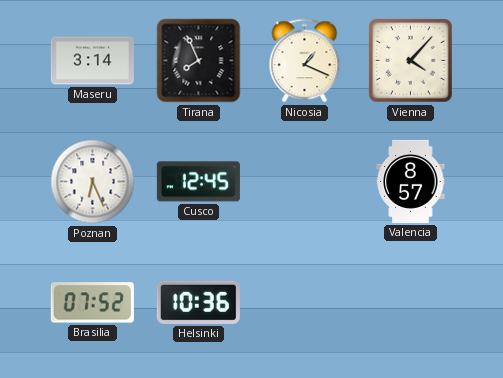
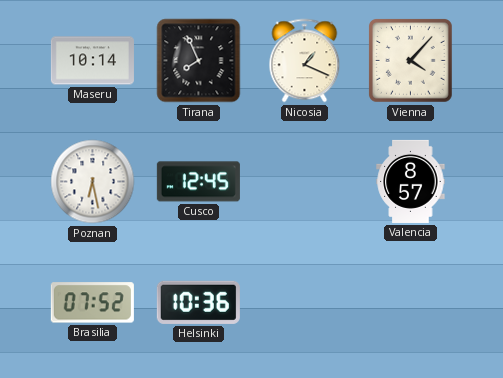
Maseru: 3:14 -> 10:14 (92, 61)
Poznan: 6:26 -> 6:28 (93, 182)
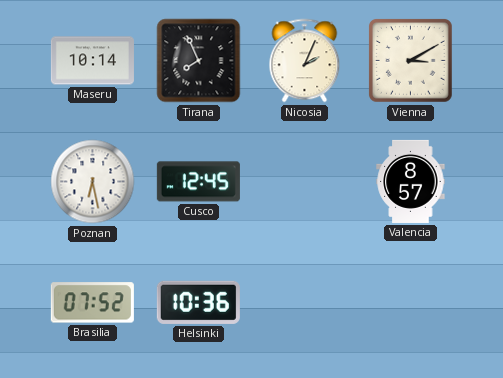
Nicosia: 1:19 -> 2:04 (305, 61)
Vienna: 4:07 -> 3:10 (411, 61)
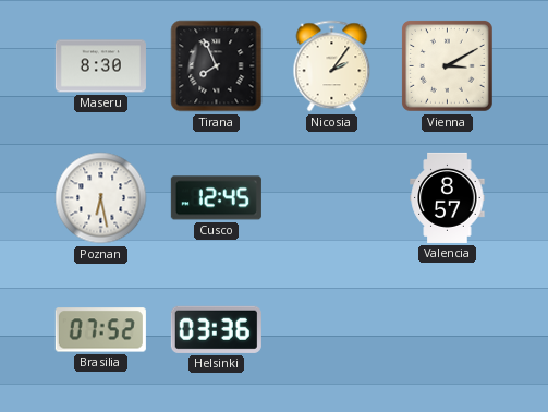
Maseru: 10:14 -> 8:30 (100, 66)
Nicosia: 2:04 -> 2:06 (332, 66)
Helsinki: 10:36 -> 03:36 (216, 329)
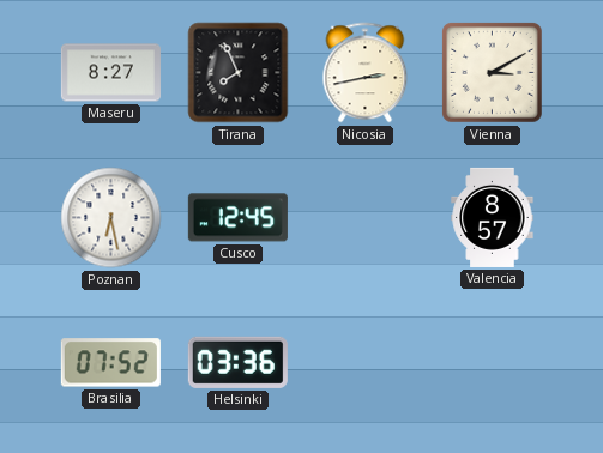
Maseru: 8:30 -> 8:27 (110, 73)
Nicosia: 2:06 -> 2:43 (366, 73)
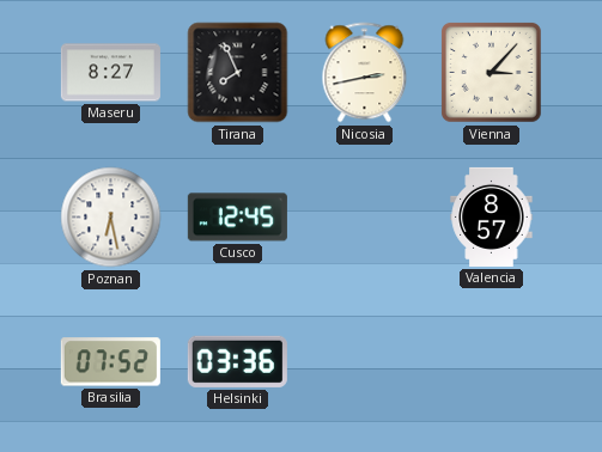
Vienna: 3:10 -> 3:07 (492, 73)
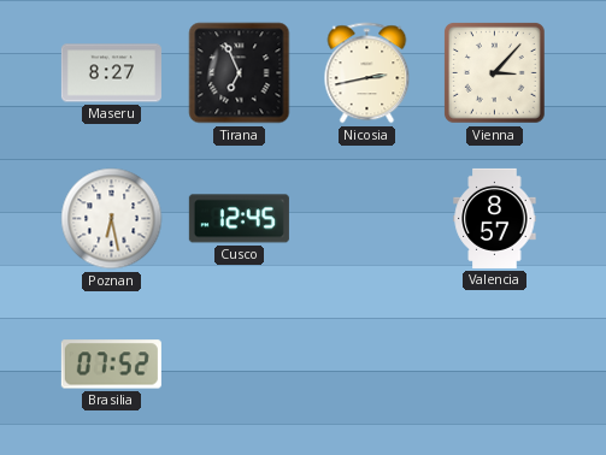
Tirana: 7:56 -> 6:56 (240, 73)
Helsinki: 03:36 -> none (237, 361)
